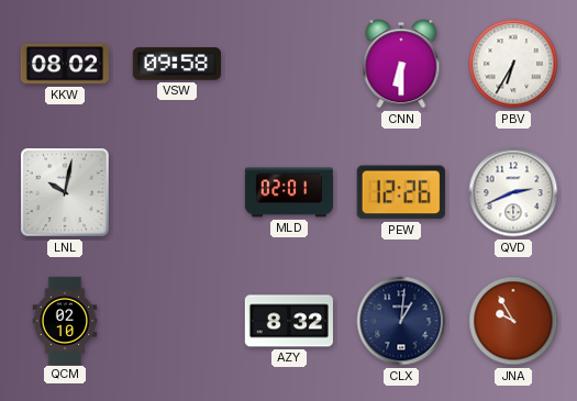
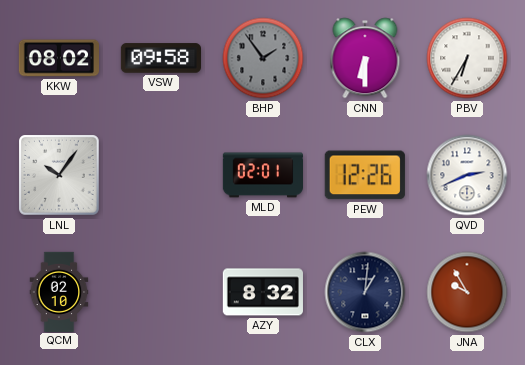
BHP: none -> 1:54 (263, 58)
LNL: 10:02 -> 10:06 (60, 176)
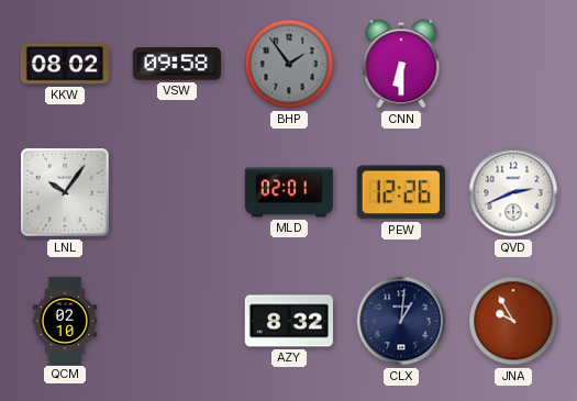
PBV: 6:35 -> none (467, 58)
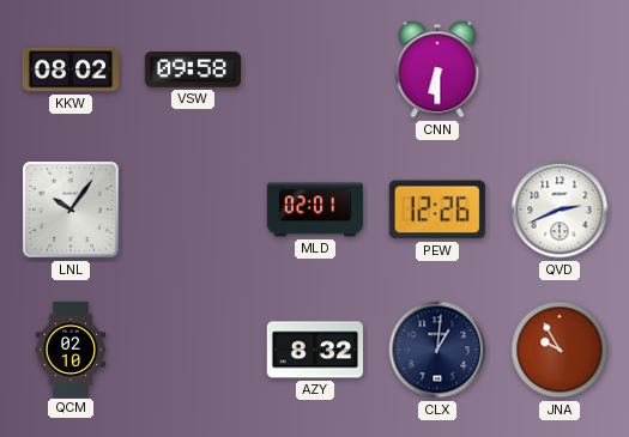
BHP: 1:54 -> none (289, 64)
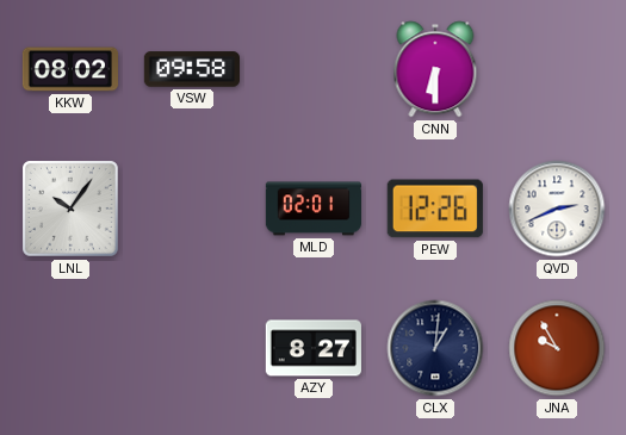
QCM: 02:10 -> none (71, 348)
AZY: 8:32 -> 8:27 (314, 348)
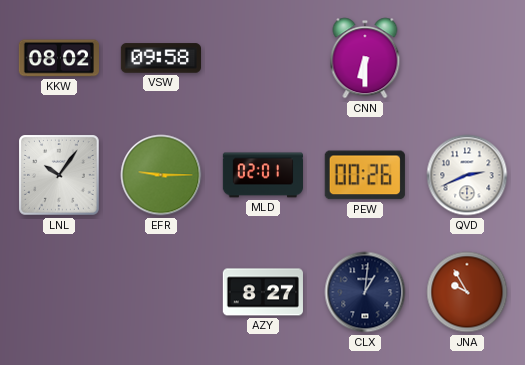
EFR: none -> 9:15 (161, 175)
PEW: 12:26 -> 00:26 (365, 175)
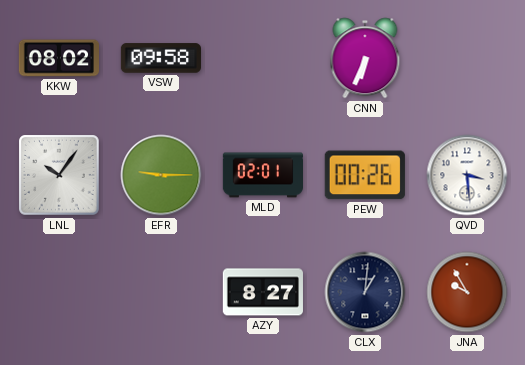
CNN: 6:30 -> 6:34 (365, 58)
QVD: 2:41 -> 3:29 (467, 175)
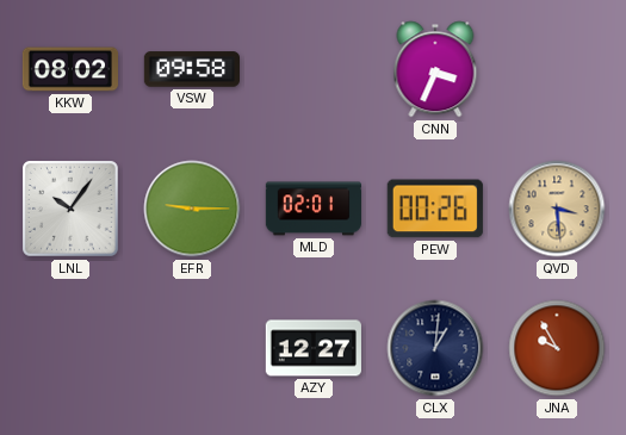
CNN: 6:34 -> 3:34 (435, 69)
QVD dial: white -> champagne (557, 209)
AZY: 8:27 -> 12:27 (314, 348)
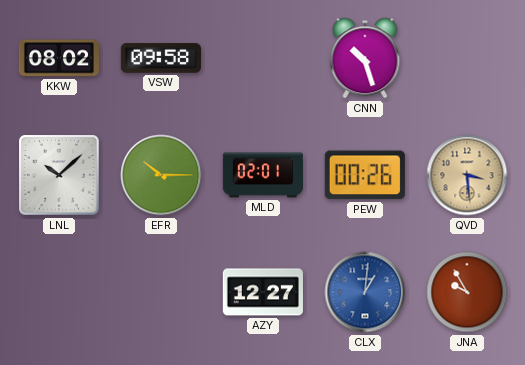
CNN: 3:34 -> 10:27 (365, 58)
LNL: 10:06 -> 10:08 (60, 176)
EFR: 9:15 -> 10:15 (161, 175)
CLX dial: navy -> blue (365, 292)
